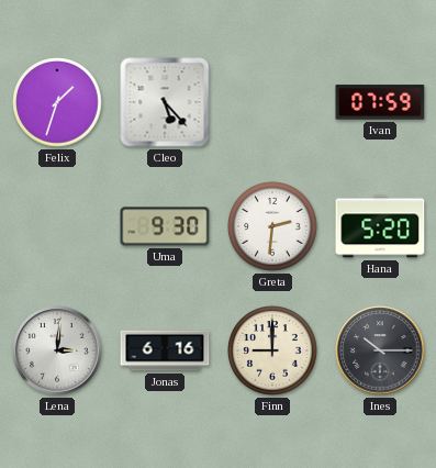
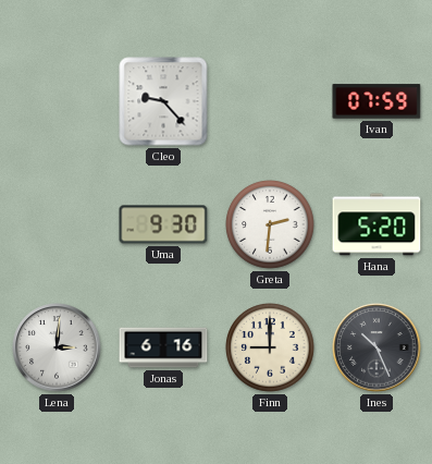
Felix: 1:33 -> none (57, 102)
Cleo: 5:23 -> 9:23 (163, 101)
Ines: 10:15 -> 10:26 (377, 347)
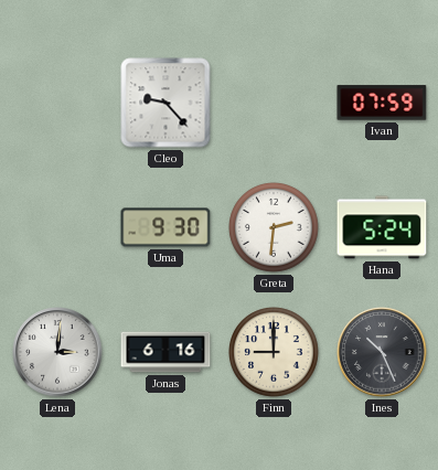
Hana: 5:20 -> 5:24 (382, 227)
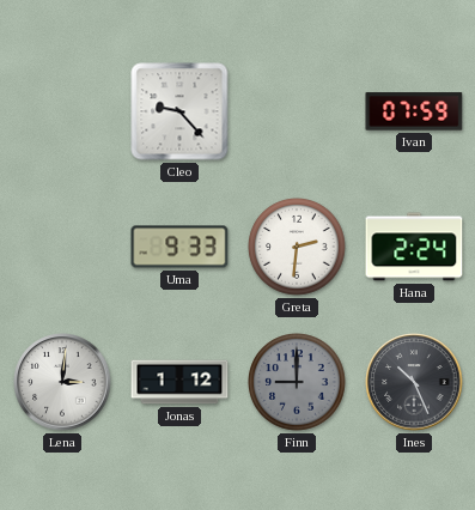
Uma: 9:30 -> 9:33 (179, 247)
Hana: 5:24 -> 2:24 (414, 247)
Jonas: 6:16 -> 1:12 (179, 382)
Finn dial: cream -> grey (297, 382)
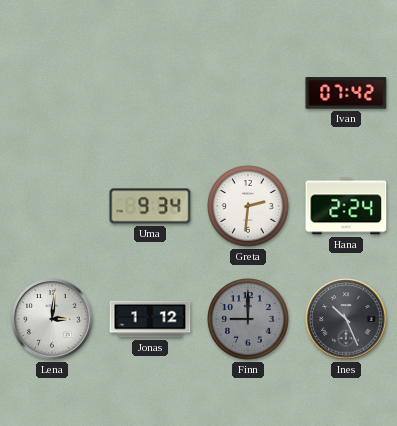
Cleo: 9:23 -> none (179, 111)
Ivan: 07:59 -> 07:42 (346, 93)
Uma: 9:33 -> 9:34 (150, 206)
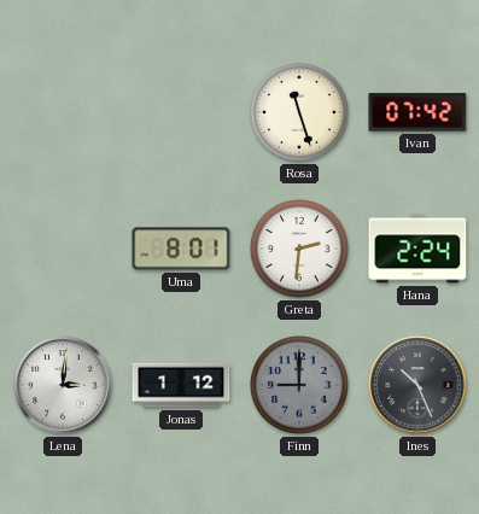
Rosa: none -> 11:27 (299, 112)
Uma: 9:34 -> 8:01 (181, 249)
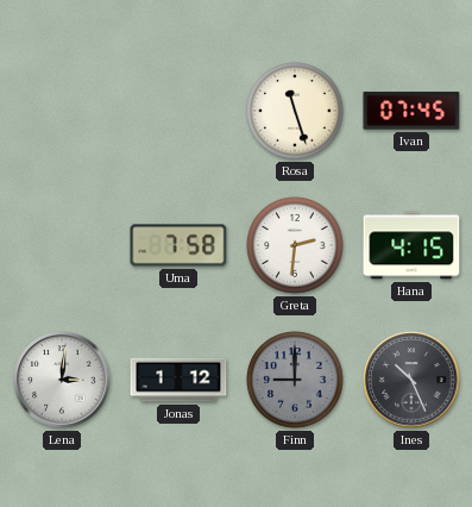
Ivan: 07:42 -> 07:45 (411, 111)
Uma: 8:01 -> 7:58 (178, 245)
Hana: 2:24 -> 4:15 (411, 245)
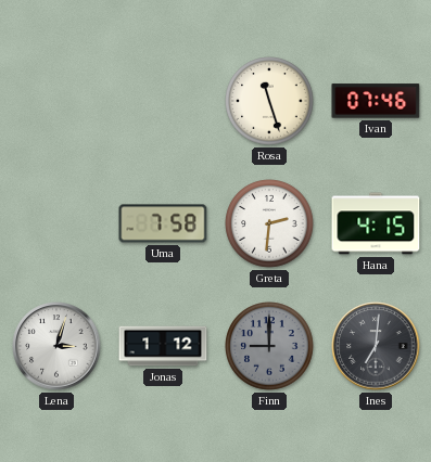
Ivan: 07:45 -> 07:46 (376, 101)
Lena: 3:01 -> 3:03 (56, 346)
Ines: 10:26 -> 7:01 (376, 346)
